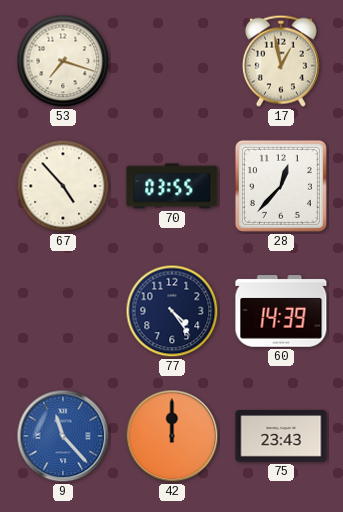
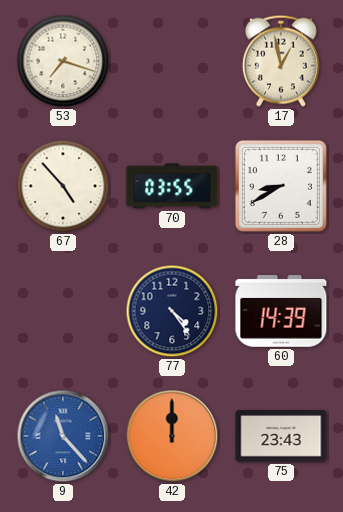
28: 12:37 -> 8:40 (281, 186)
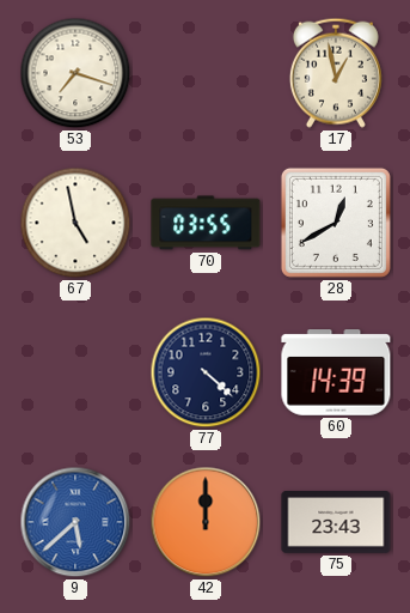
67: 4:53 -> 4:58 (75, 223)
28: 8:40 -> 12:40 (336, 223)
77: 4:24 -> 4:22 (206, 372)
9: 11:23 -> 5:38 (75, 522)
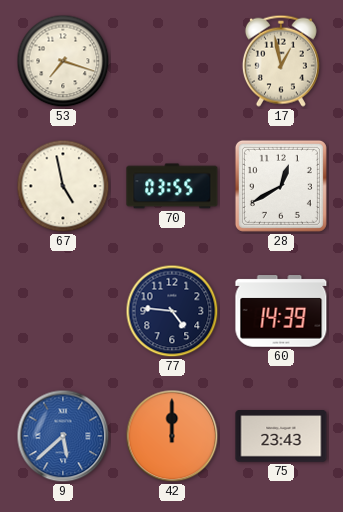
77: 4:22 -> 4:46 (172, 311)
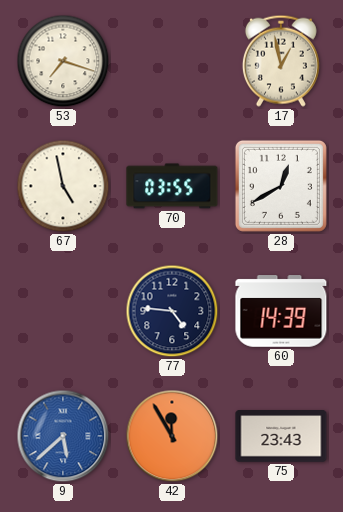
42: 12:00 -> 11:55 (172, 436)
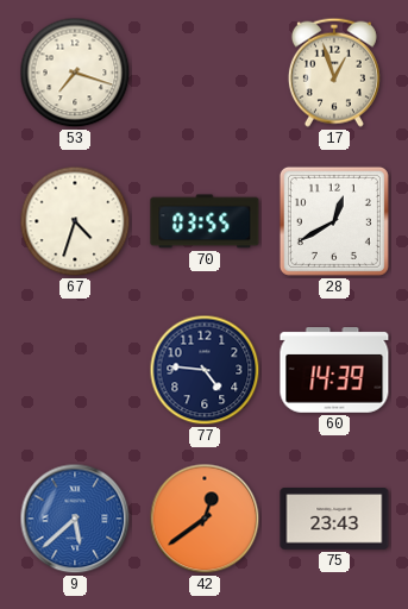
17: 12:58 -> 12:57 (334, 73)
67: 4:58 -> 4:33 (75, 221)
42: 11:55 -> 12:39 (205, 519)
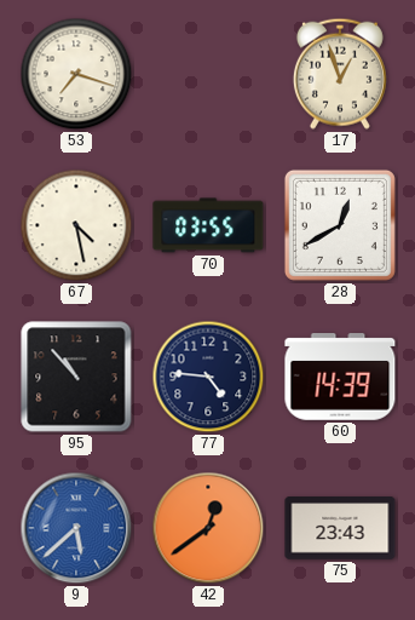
67: 4:33 -> 4:28 (76, 225)
95: none -> 10:53 (76, 377)
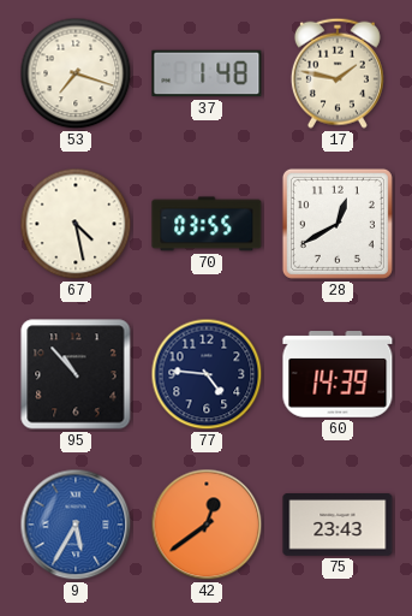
37: none -> 1:48 (207, 73)
17: 12:57 -> 1:47 (338, 73)
9: 5:38 -> 5:35 (76, 525)
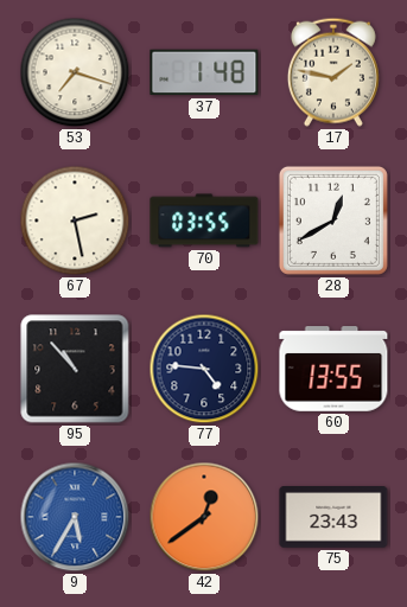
67: 4:28 -> 2:28 (75, 221)
60: 14:39 -> 13:55 (333, 369)
